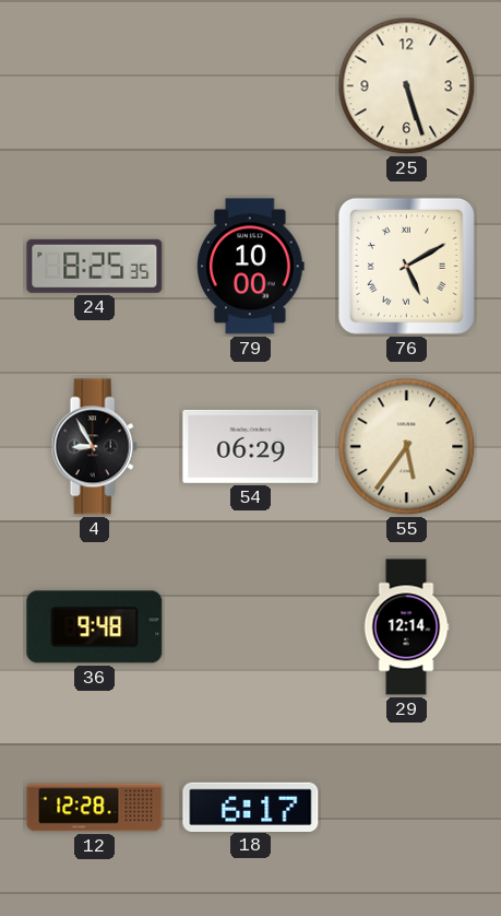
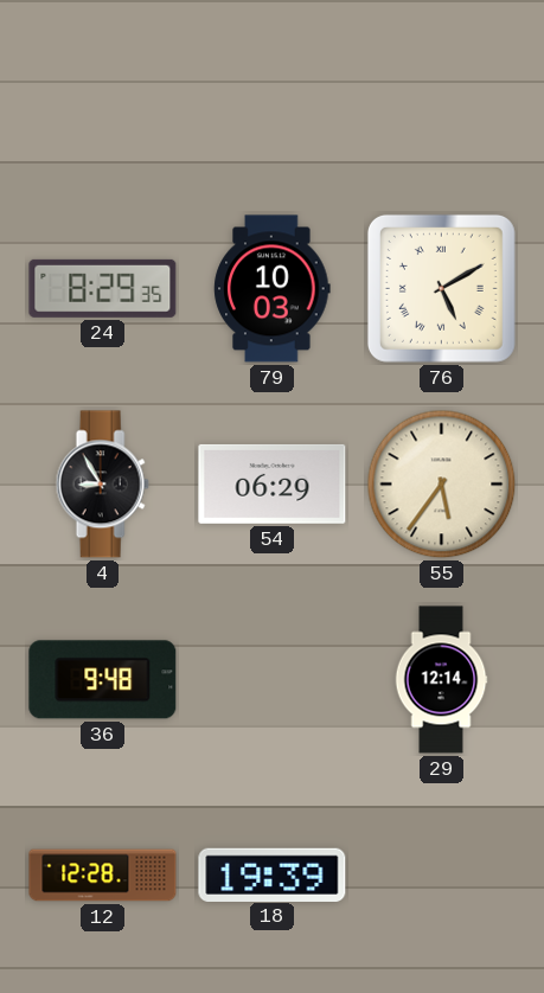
25: 5:27 -> none (407, 86)
24: 8:25 -> 8:29 (103, 288)
79: 10:00 -> 10:03 (273, 289)
18: 6:17 -> 19:39 (273, 875)
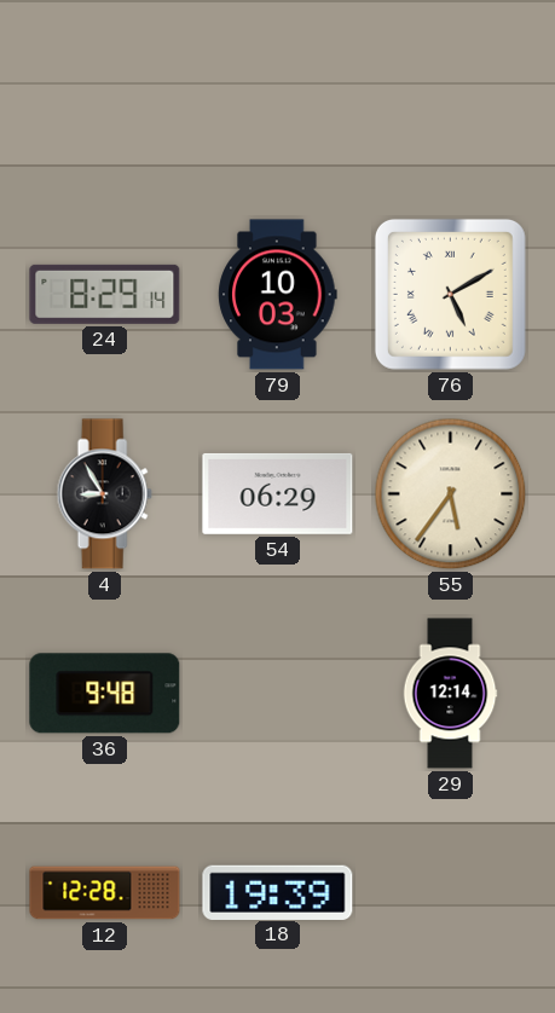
24: 8:29:35 -> 8:29:14 (105, 294)
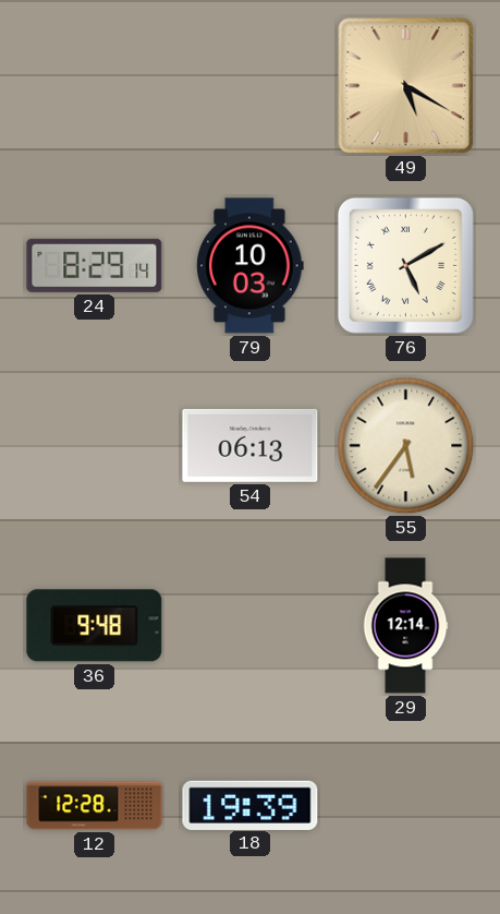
49: none -> 5:20 (406, 86)
4: 8:55 -> none (104, 494)
54: 06:29 -> 06:13 (251, 445)
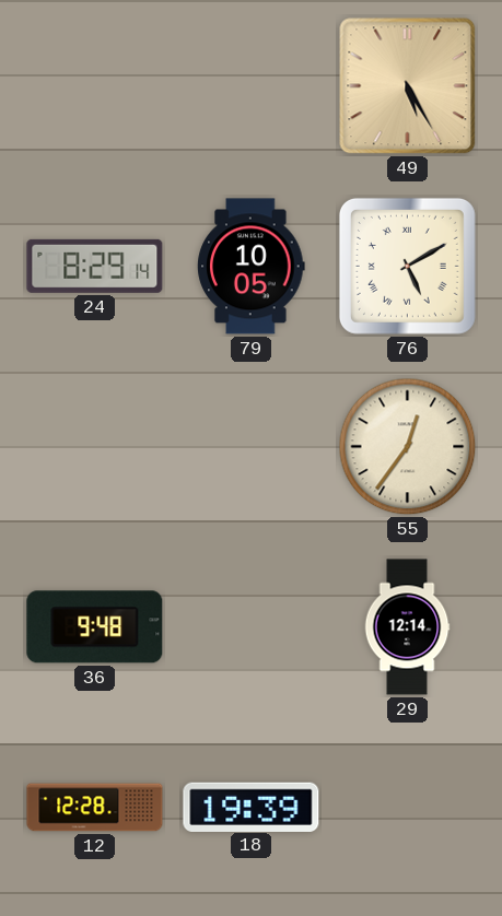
49: 5:20 -> 5:25 (408, 86)
79: 10:03 -> 10:05 (252, 267)
54: 06:13 -> none (251, 445)
55: 5:36 -> 12:36 (408, 447)
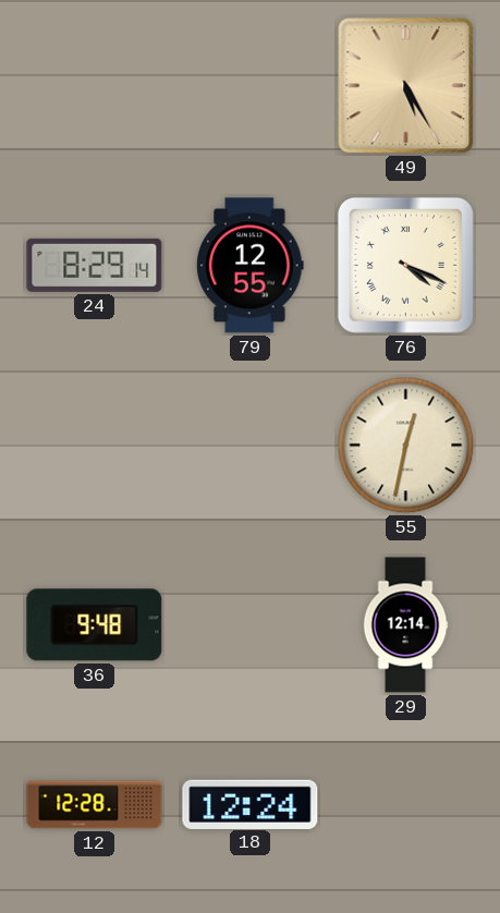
79: 10:05 -> 12:55 (251, 266)
76: 5:10 -> 4:19 (405, 265)
55: 12:36 -> 12:32 (406, 446)
18: 19:39 -> 12:24 (251, 804)
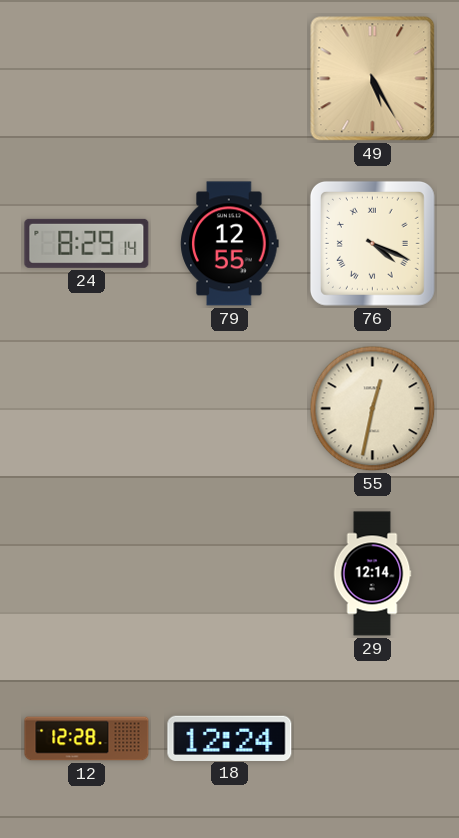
36: 9:48 -> none (95, 625)
